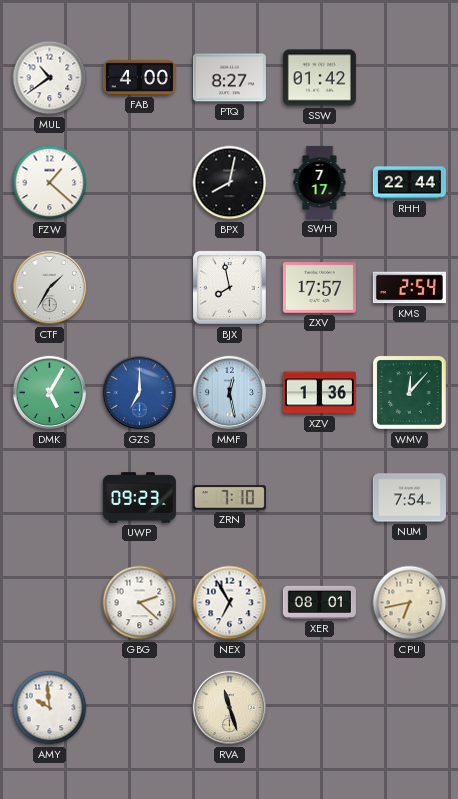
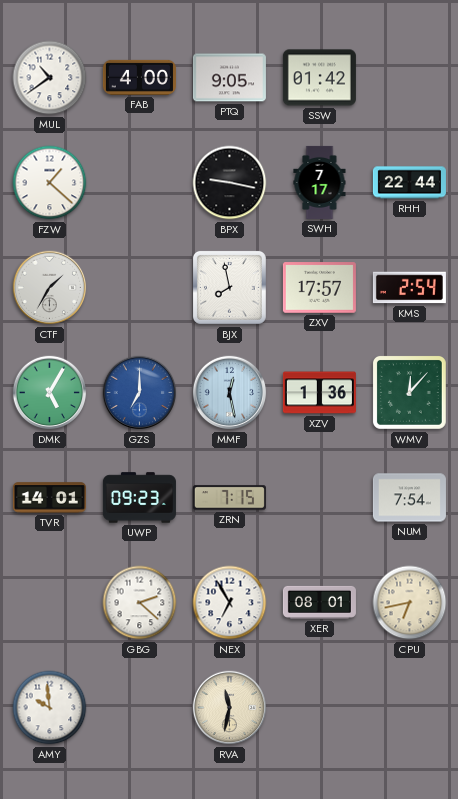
PTQ: 8:27 -> 9:05 (229, 78)
BPX: 8:02 -> 9:17 (230, 183)
TVR: none -> 14:01 (49, 498)
ZRN: 7:10 -> 7:15 (229, 498)
RVA: 11:27 -> 11:32 (230, 708)
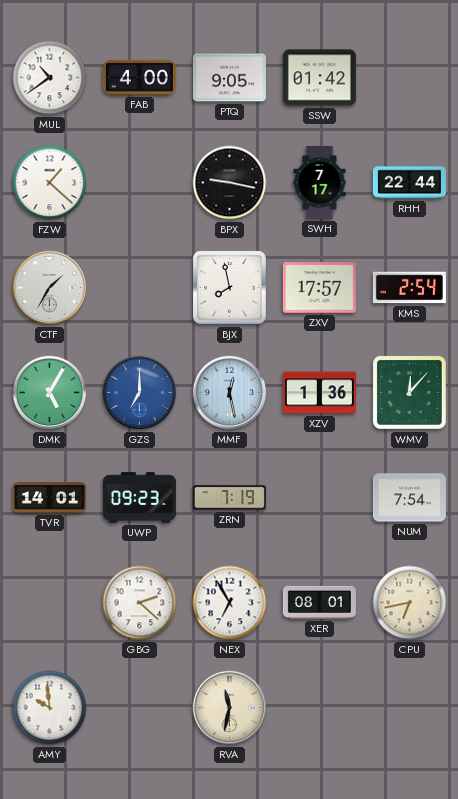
ZRN: 7:15 -> 7:19 (229, 498)
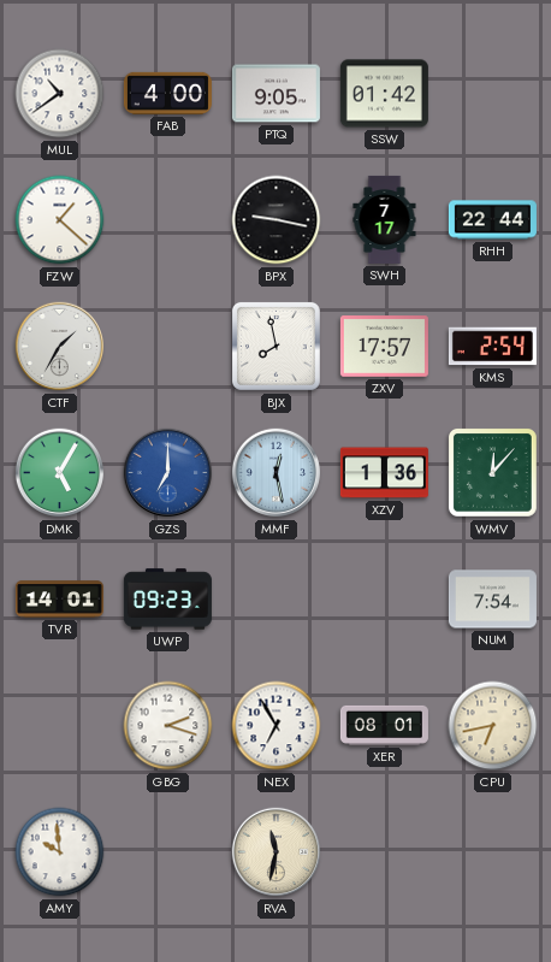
ZRN: 7:19 -> none (229, 498)
GBG: 2:22 -> 2:18 (168, 726)
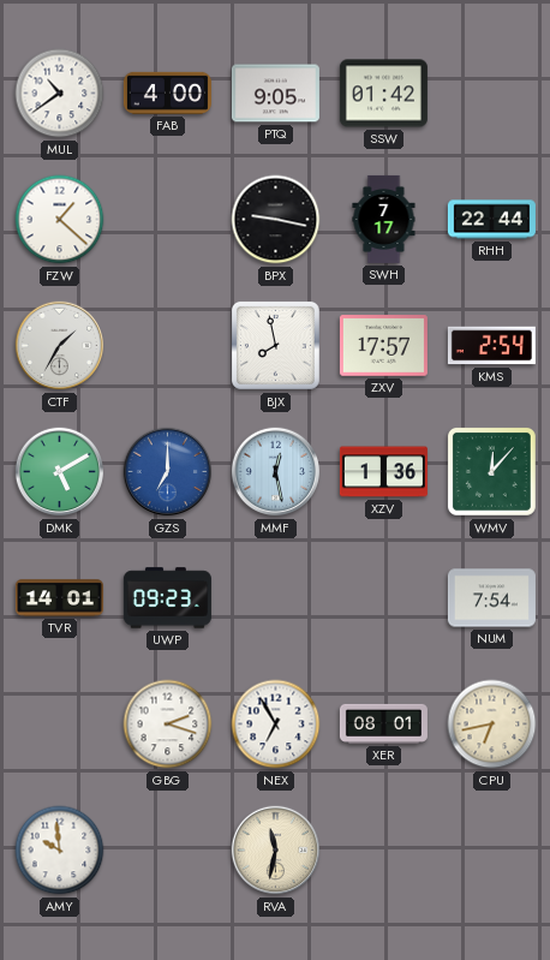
DMK: 5:05 -> 5:10 (60, 472)
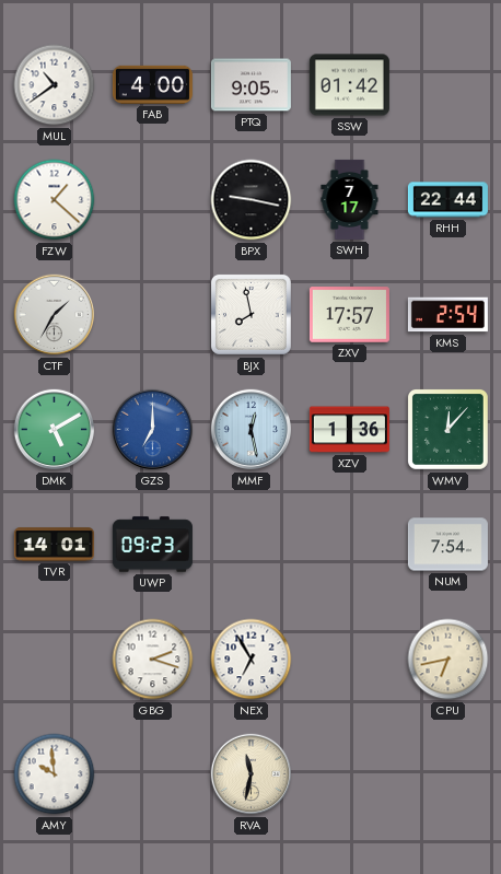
XER: 08:01 -> none (383, 723)
